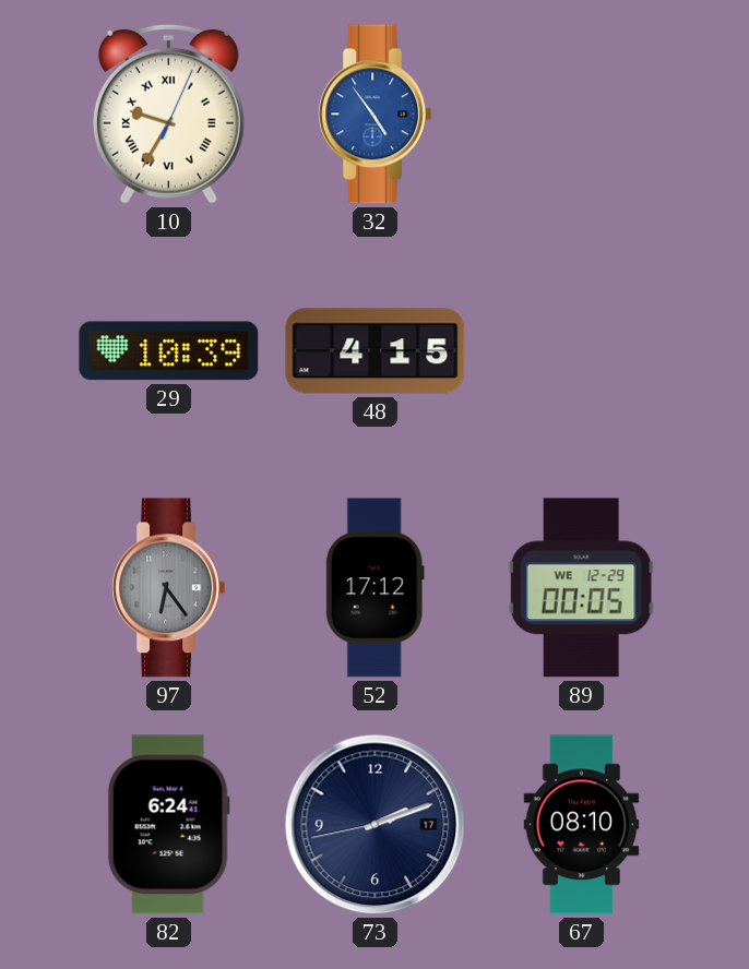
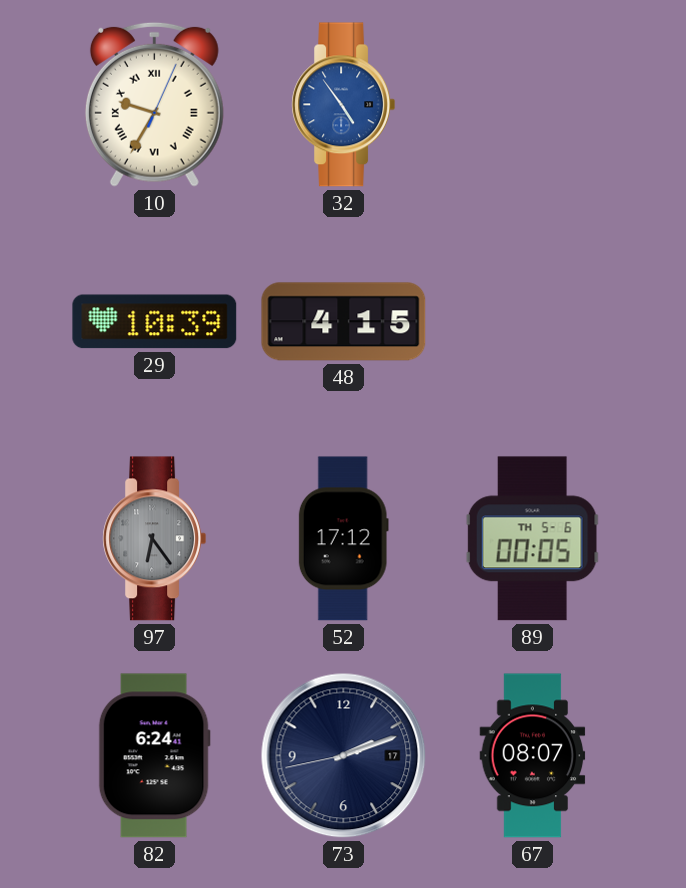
89 date: WE 12-29 -> TH 5-6 (532, 539)
67: 08:10 -> 08:07 (533, 756)
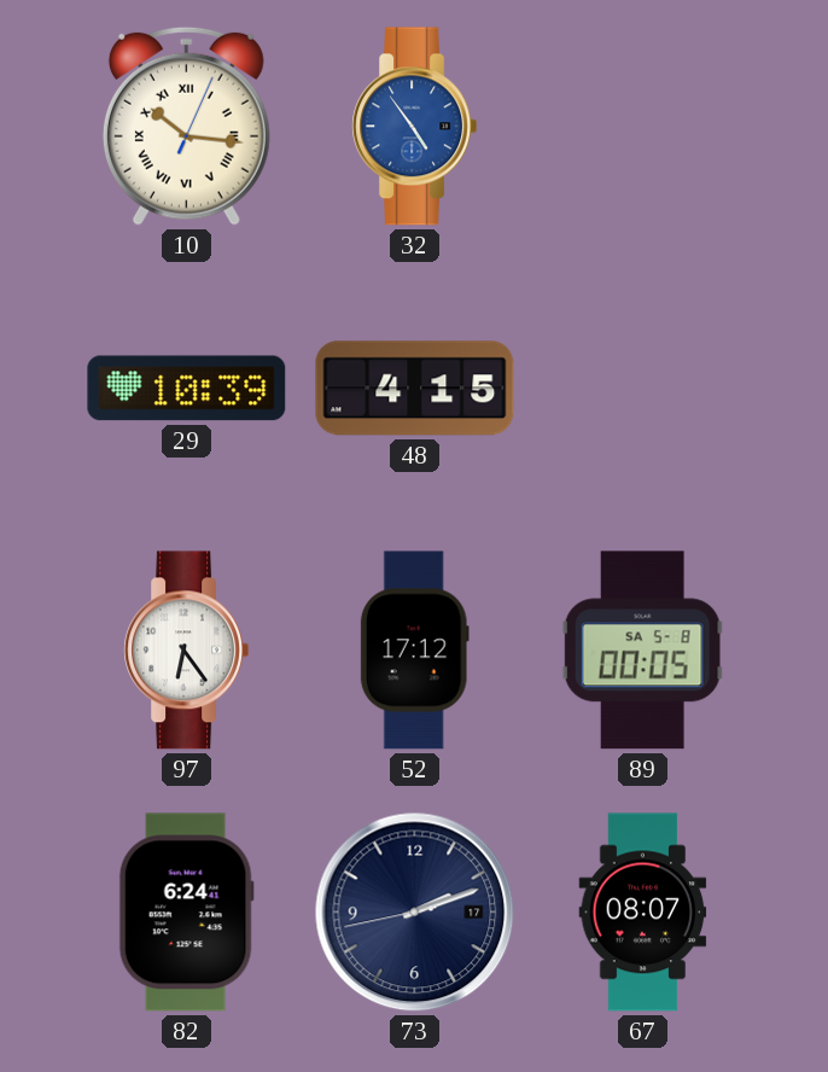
10: 9:35 -> 10:16 (186, 126)
97 dial: grey -> white (187, 651)
89 date: TH 5-6 -> SA 5-8 (642, 651)
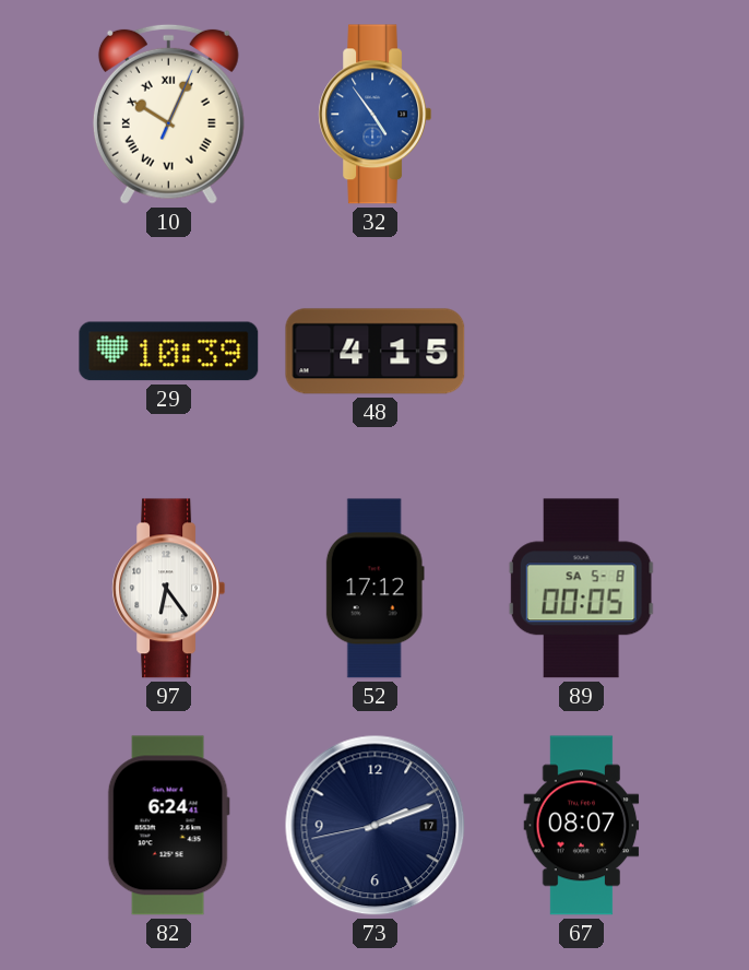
10: 10:16 -> 10:04 (168, 114)
